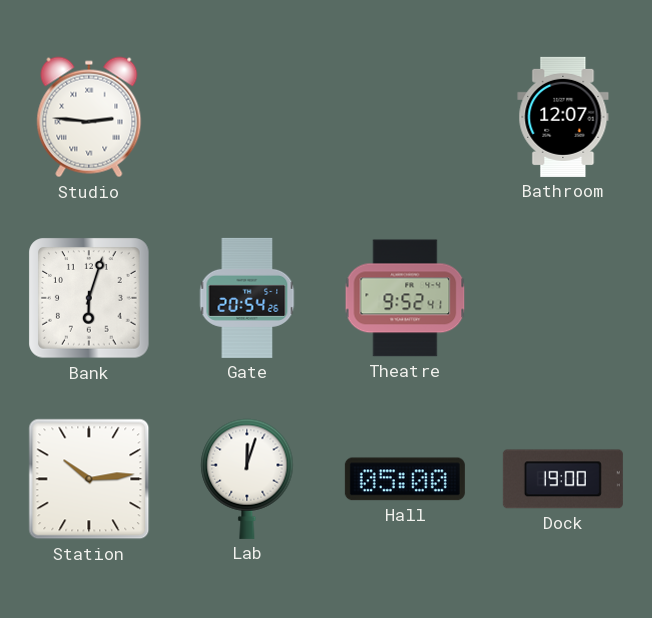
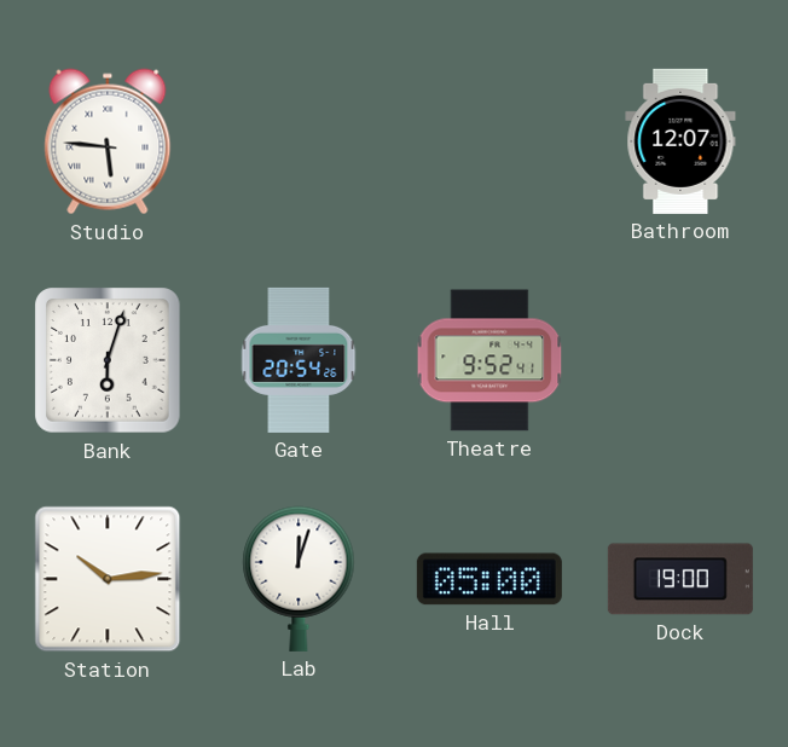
Studio: 2:46 -> 5:46 (108, 141)
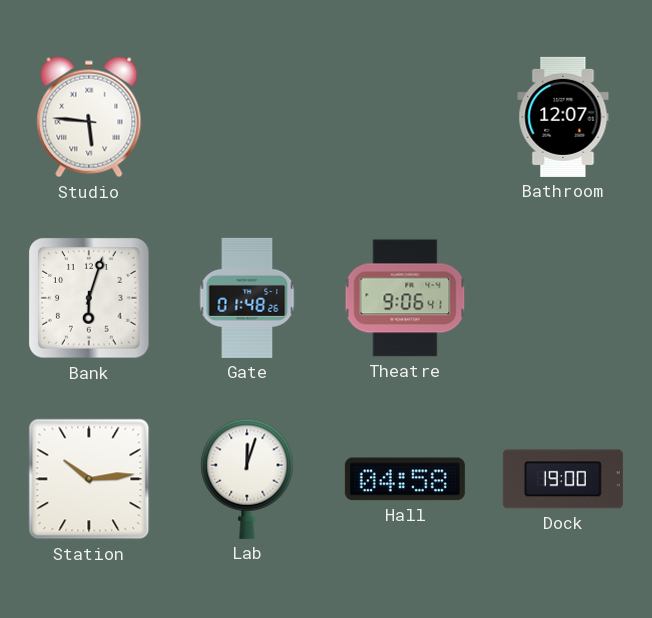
Gate: 20:54 -> 01:48 (247, 298)
Theatre: 9:52 -> 9:06 (405, 298)
Hall: 05:00 -> 04:58 (405, 479)
